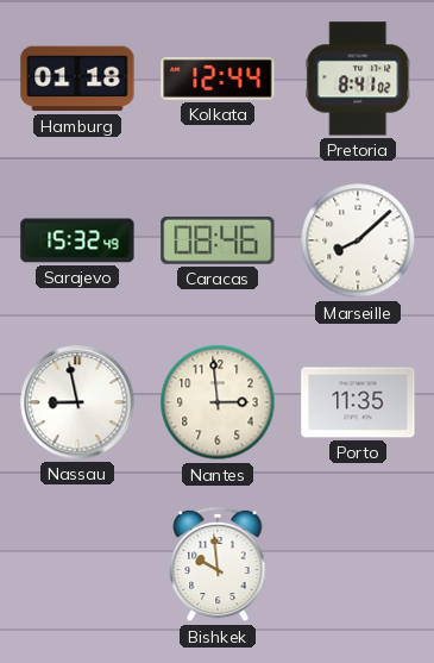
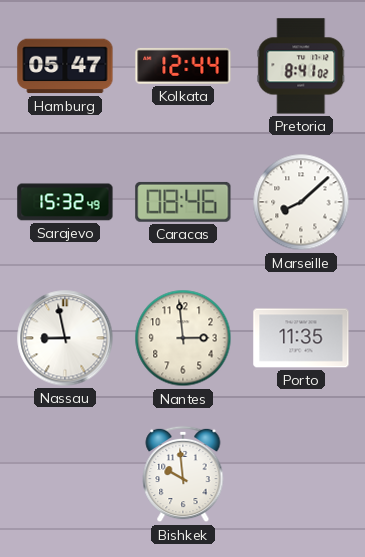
Hamburg: 01:18 -> 05:47 (65, 66)
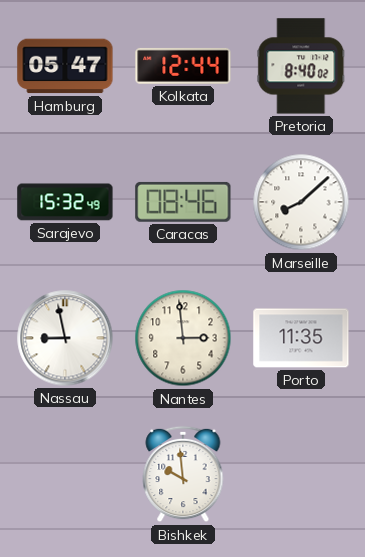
Pretoria: 8:41 -> 8:40 (301, 66)
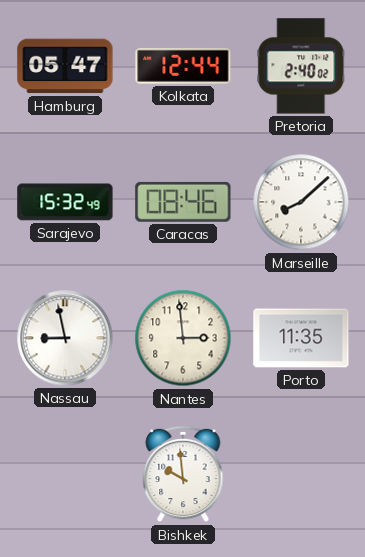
Pretoria: 8:40 -> 2:40 (301, 66)
